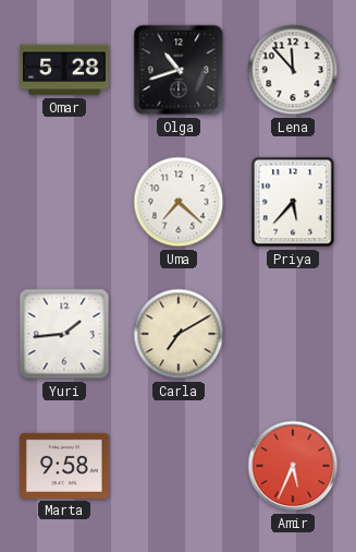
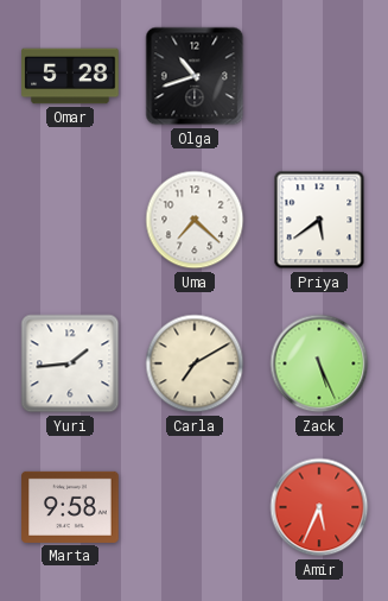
Lena: 11:53 -> none (293, 70)
Priya: 5:37 -> 5:39 (319, 220)
Zack: none -> 5:26 (319, 363)
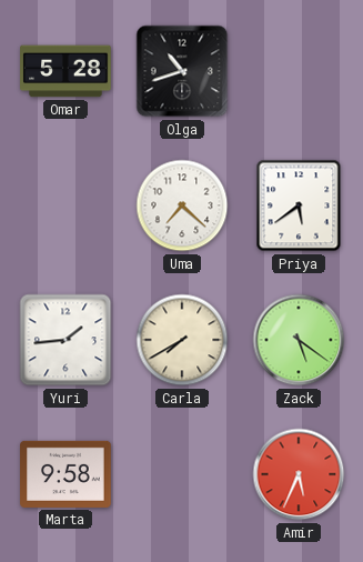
Carla: 7:10 -> 7:40 (182, 340)
Zack: 5:26 -> 5:21 (299, 340)
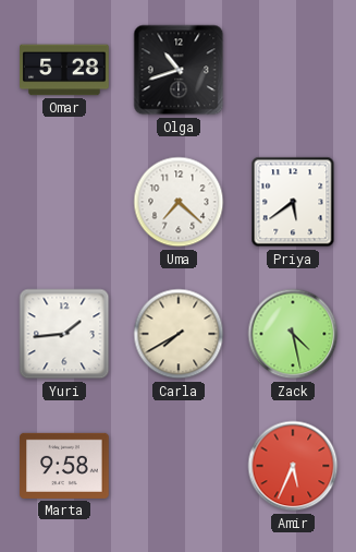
Zack: 5:21 -> 4:28 (293, 334)
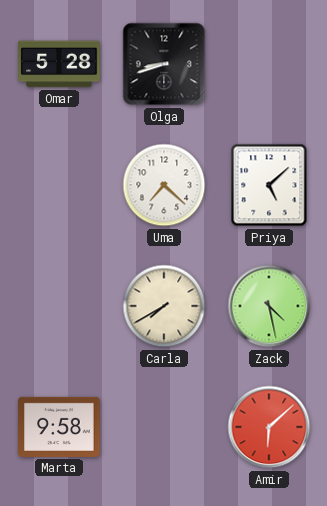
Olga: 10:42 -> 8:42 (164, 64)
Priya: 5:39 -> 5:08 (269, 185)
Yuri: 1:44 -> none (64, 334)
Amir: 5:34 -> 6:08 (269, 427)
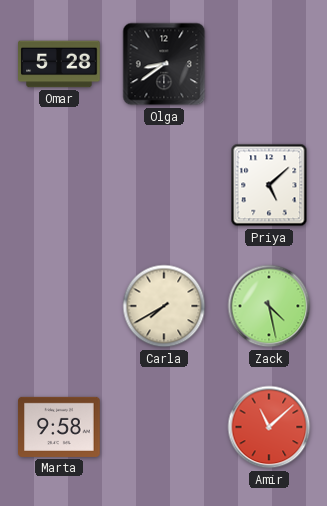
Olga: 8:42 -> 8:39 (164, 64)
Uma: 7:22 -> none (164, 185)
Amir: 6:08 -> 11:08 (269, 427)
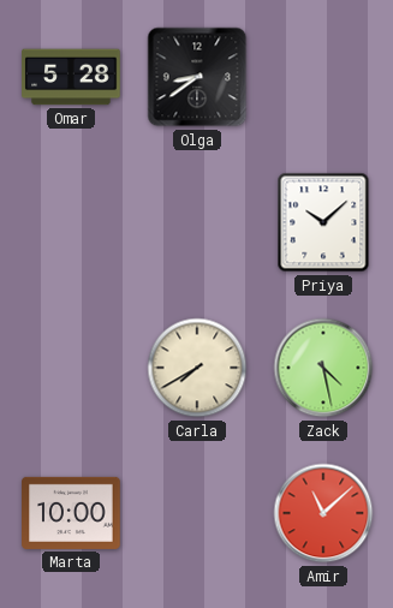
Priya: 5:08 -> 10:08 (323, 222)
Marta: 9:58 -> 10:00 (71, 513)
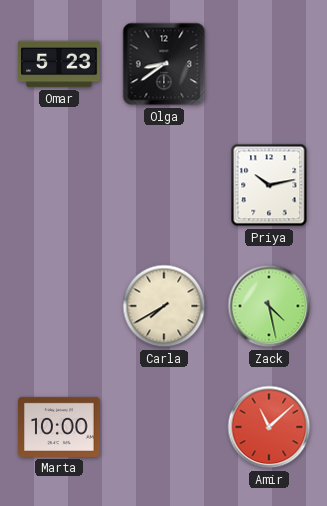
Omar: 5:28 -> 5:23 (59, 64)
Priya: 10:08 -> 10:13 (269, 185)
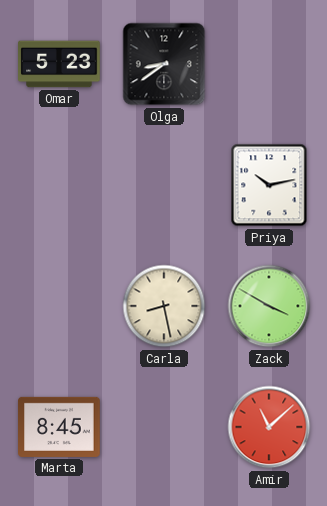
Carla: 7:40 -> 8:28 (164, 306)
Zack: 4:28 -> 3:50 (269, 306)
Marta: 10:00 -> 8:45 (59, 427)
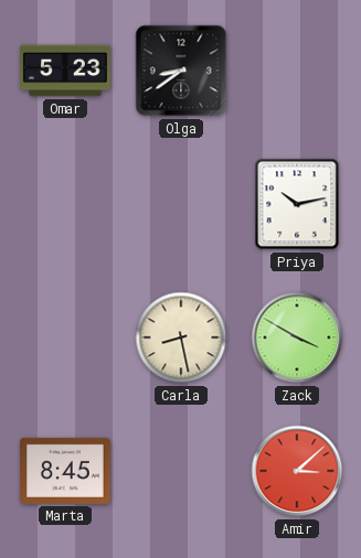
Amir: 11:08 -> 3:08 (297, 471)
